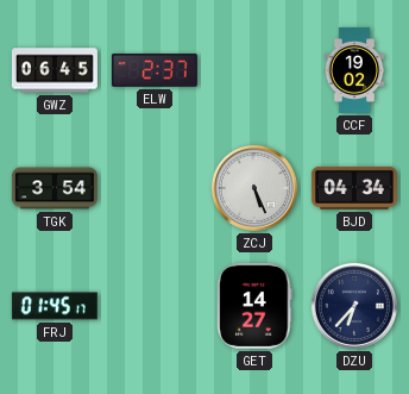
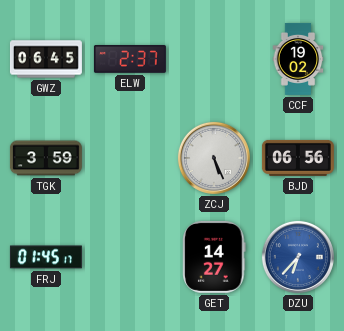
TGK: 3:54 -> 3:59 (46, 158)
BJD: 04:34 -> 06:56 (298, 158)
DZU dial: navy -> blue (298, 257)
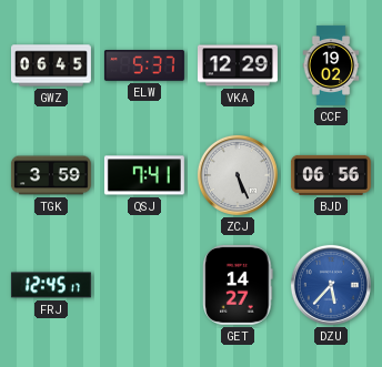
ELW: 2:37 -> 5:37 (144, 65)
VKA: none -> 12:29 (238, 65)
QSJ: none -> 7:41 (144, 175)
FRJ: 01:45 -> 12:45 (51, 285)
DZU: 6:37 -> 5:37 (331, 285)
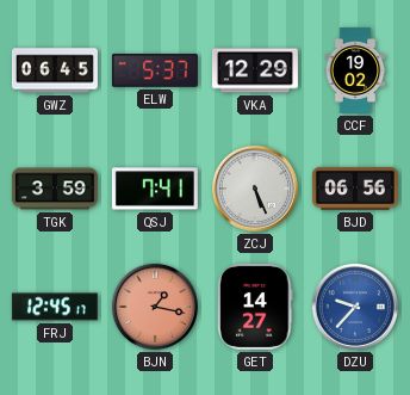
BJN: none -> 1:17 (155, 307)
DZU: 5:37 -> 9:37 (355, 307)
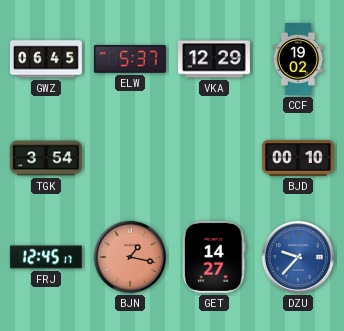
TGK: 3:59 -> 3:54 (46, 158)
QSJ: 7:41 -> none (155, 189)
ZCJ: 5:26 -> none (255, 189)
BJD: 06:56 -> 00:10 (298, 158)
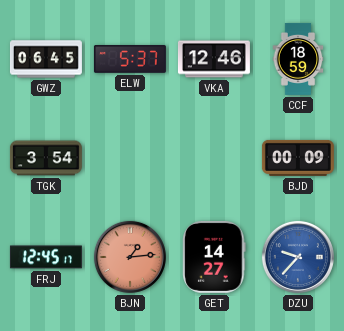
VKA: 12:29 -> 12:46 (214, 59)
CCF: 19:02 -> 18:59 (298, 59)
BJD: 00:10 -> 00:09 (298, 158)
BJN: 1:17 -> 1:14 (130, 257)
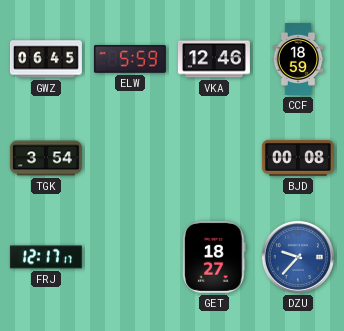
ELW: 5:37 -> 5:59 (130, 59)
BJD: 00:09 -> 00:08 (298, 158)
FRJ: 12:45 -> 12:17 (46, 257)
BJN: 1:14 -> none (130, 257)
GET: 14:27 -> 18:27 (214, 257)
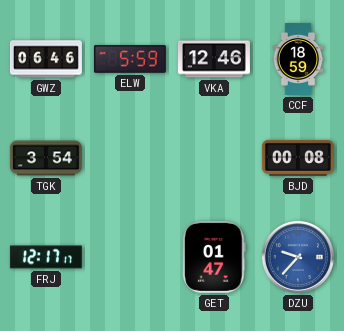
GWZ: 06:45 -> 06:46 (46, 59)
GET: 18:27 -> 01:47 (214, 257)
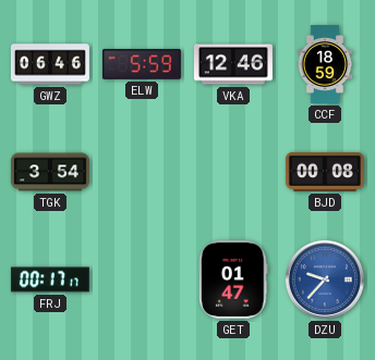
FRJ: 12:17 -> 00:17 (50, 280)
